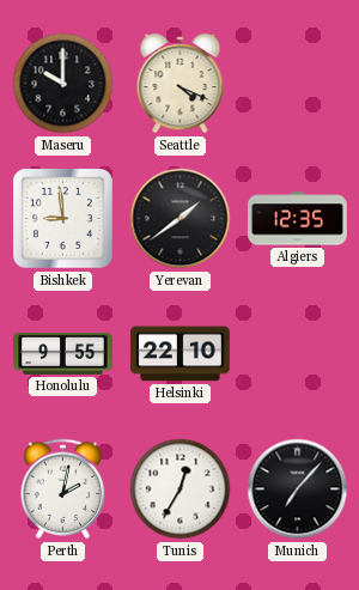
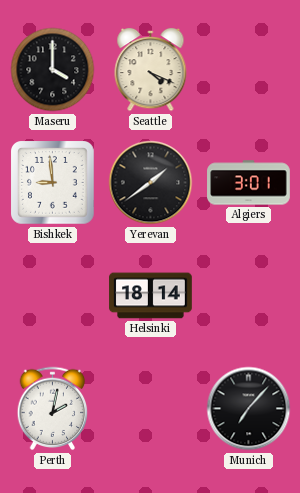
Maseru: 10:00 -> 4:00 (53, 70)
Algiers: 12:35 -> 3:01 (249, 183)
Honolulu: 9:55 -> none (63, 353)
Helsinki: 22:10 -> 18:14 (151, 296)
Tunis: 12:35 -> none (181, 489)
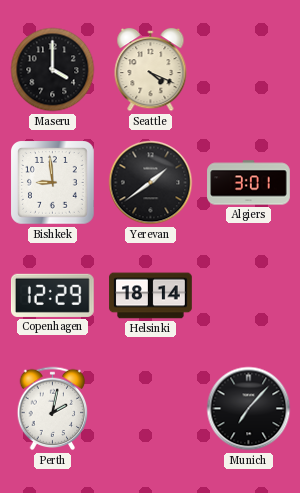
Copenhagen: none -> 12:29 (52, 295)
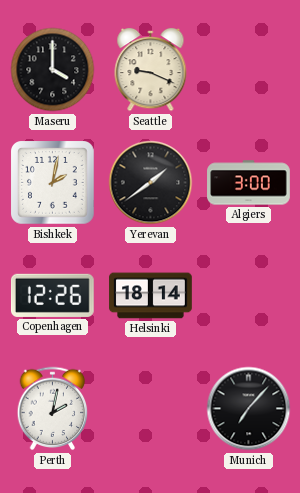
Seattle: 4:19 -> 9:19 (151, 70)
Bishkek: 8:59 -> 2:02 (53, 183)
Algiers: 3:01 -> 3:00 (249, 183)
Copenhagen: 12:29 -> 12:26 (52, 295)
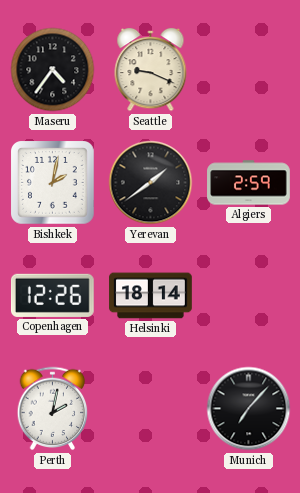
Maseru: 4:00 -> 4:36 (53, 70)
Algiers: 3:00 -> 2:59 (249, 183)
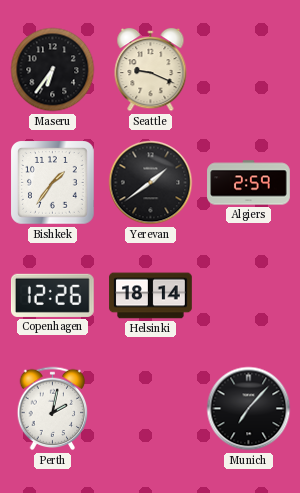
Maseru: 4:36 -> 6:36 (53, 70)
Bishkek: 2:02 -> 1:36 (53, 183)
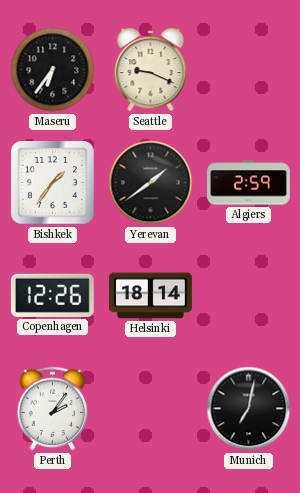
Perth: 2:02 -> 2:06 (53, 409)
Munich: 7:07 -> 7:02 (249, 409)
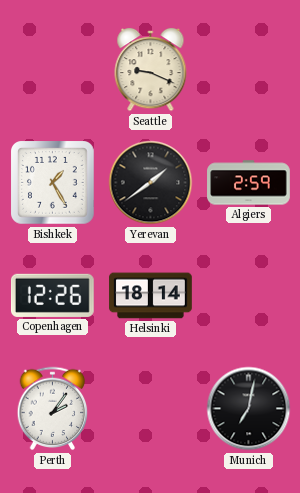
Maseru: 6:36 -> none (53, 70)
Bishkek: 1:36 -> 1:25 (53, 183)
